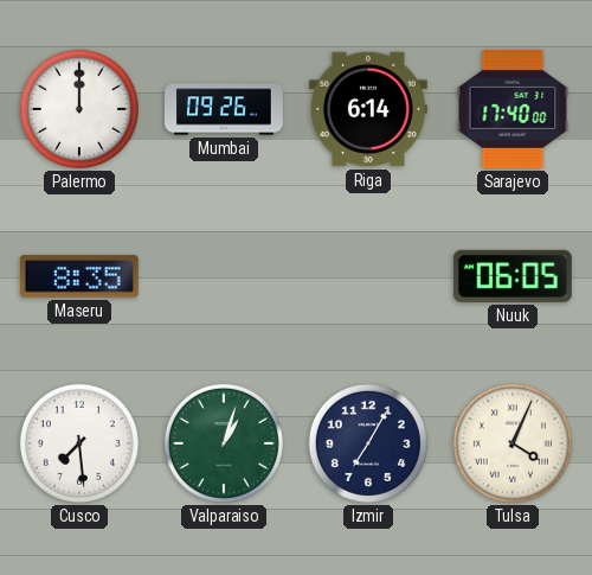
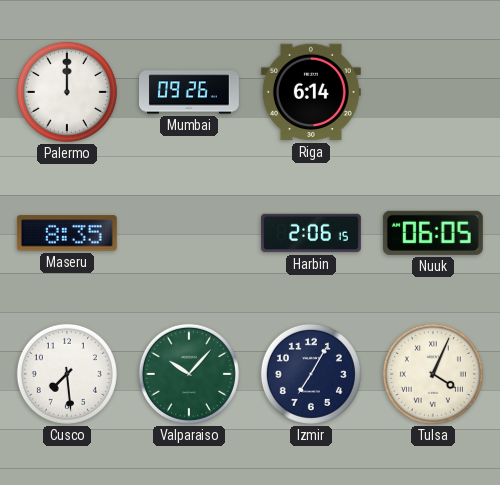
Sarajevo: 17:40 -> none (513, 109)
Harbin: none -> 2:06 (312, 233)
Valparaiso: 1:03 -> 10:07 (189, 374)
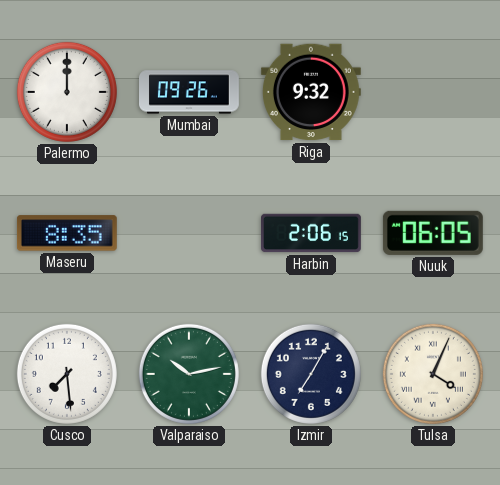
Riga: 6:14 -> 9:32 (311, 92)
Valparaiso: 10:07 -> 10:13 (189, 374)
